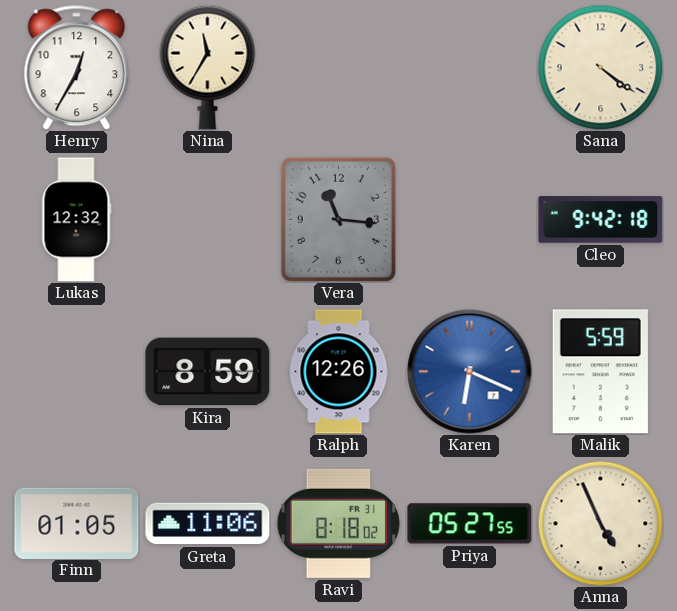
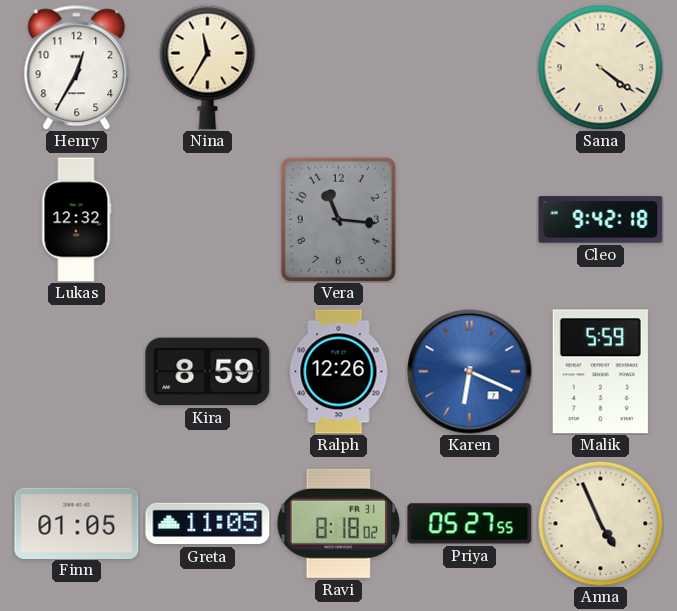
Greta: 11:06 -> 11:05 (208, 524)
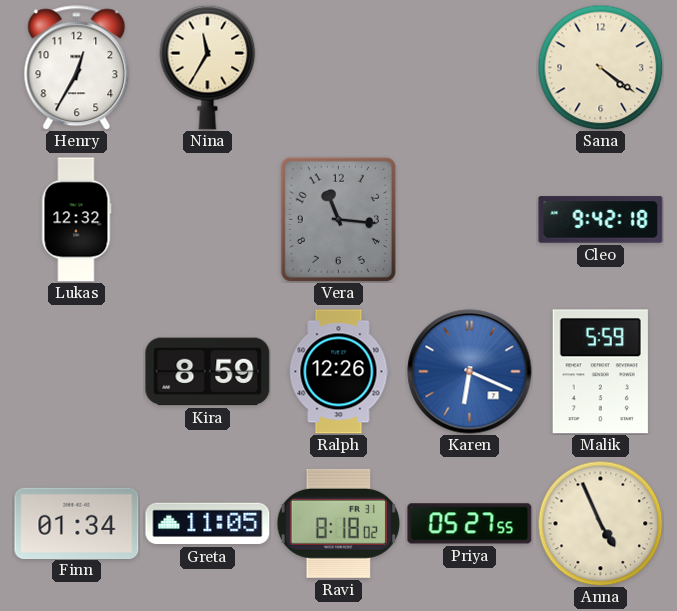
Finn: 01:05 -> 01:34 (77, 523)
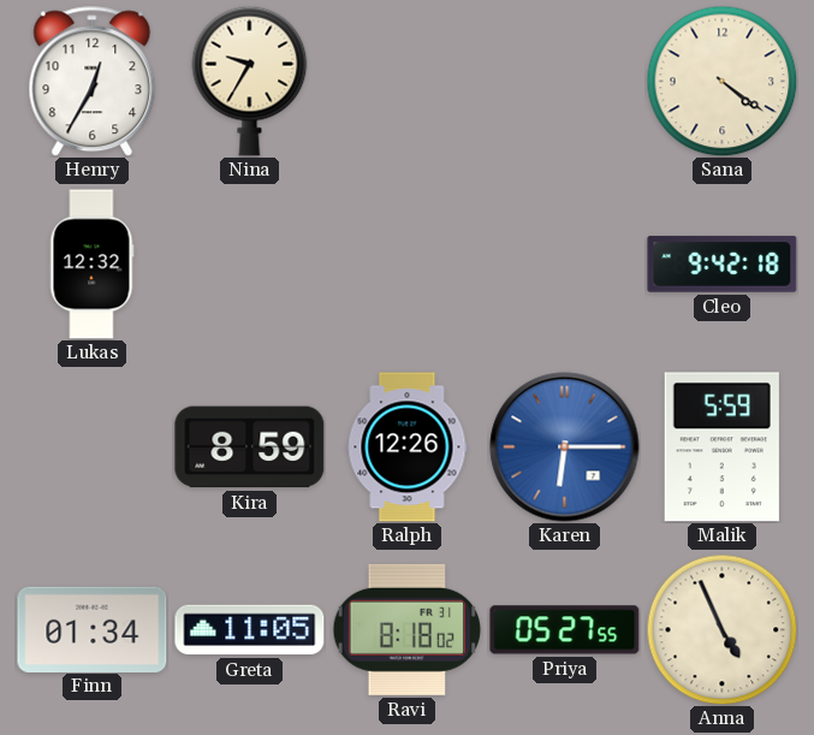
Nina: 11:35 -> 9:35 (250, 81)
Vera: 11:16 -> none (338, 219)
Karen: 6:19 -> 6:15 (565, 447)
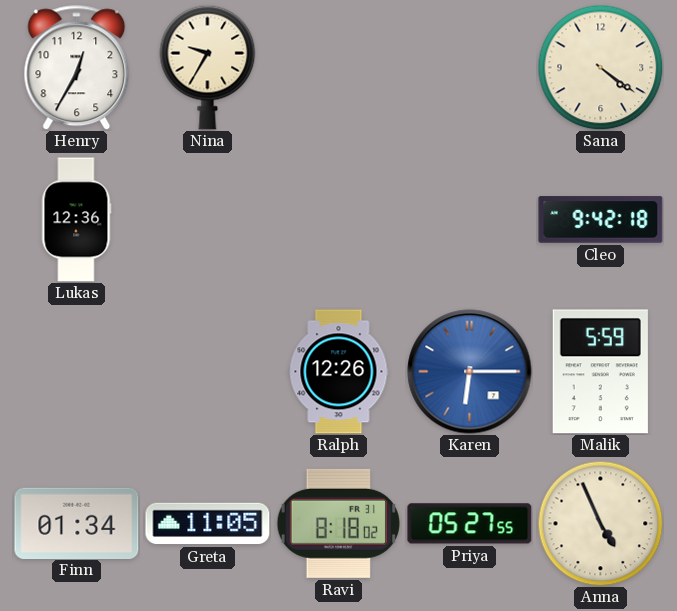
Lukas: 12:32 -> 12:36 (76, 220)
Kira: 8:59 -> none (250, 447)
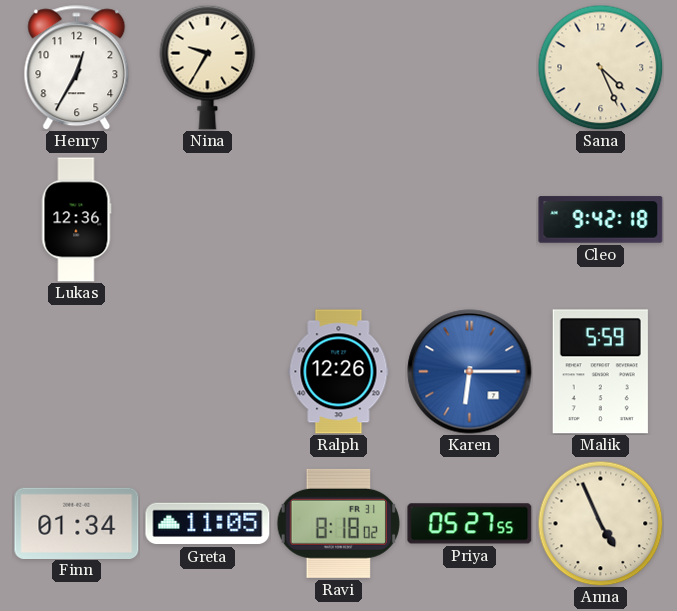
Sana: 4:21 -> 4:26 (600, 67)
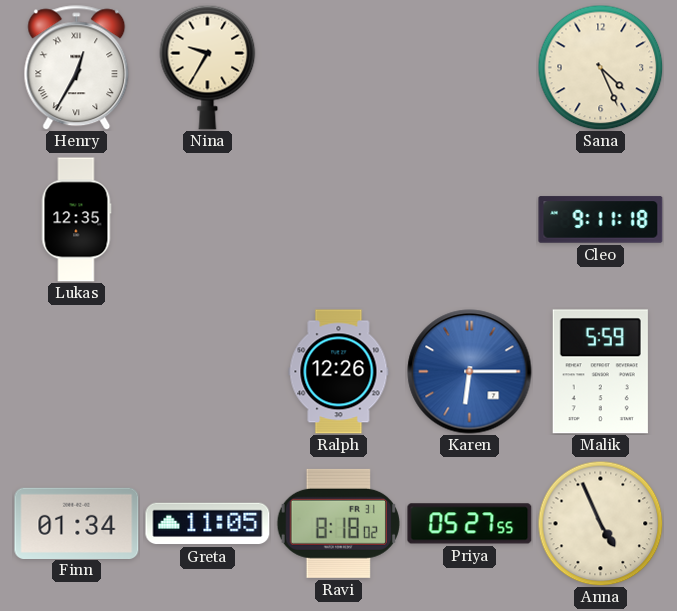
Henry numerals: Arabic -> Roman (77, 68)
Lukas: 12:36 -> 12:35 (76, 220)
Cleo: 9:42 -> 9:11 (601, 220)
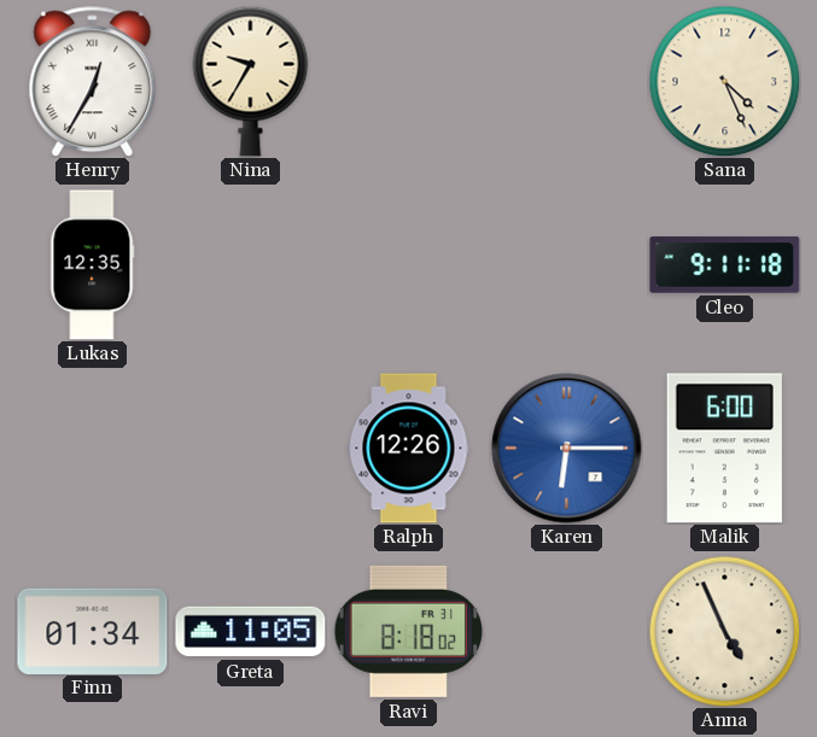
Malik: 5:59 -> 6:00 (724, 449)
Priya: 05:27 -> none (470, 524)
